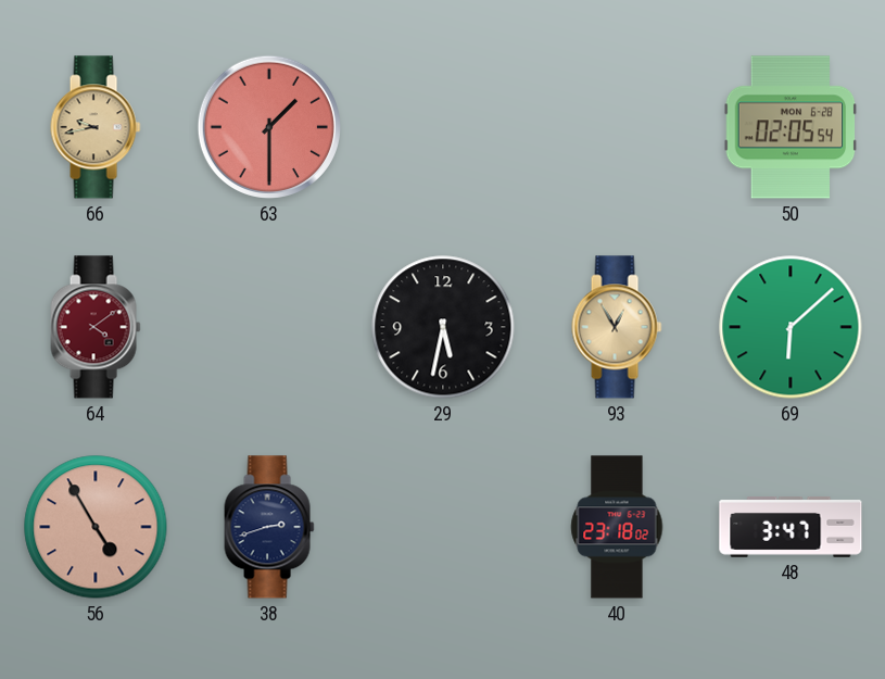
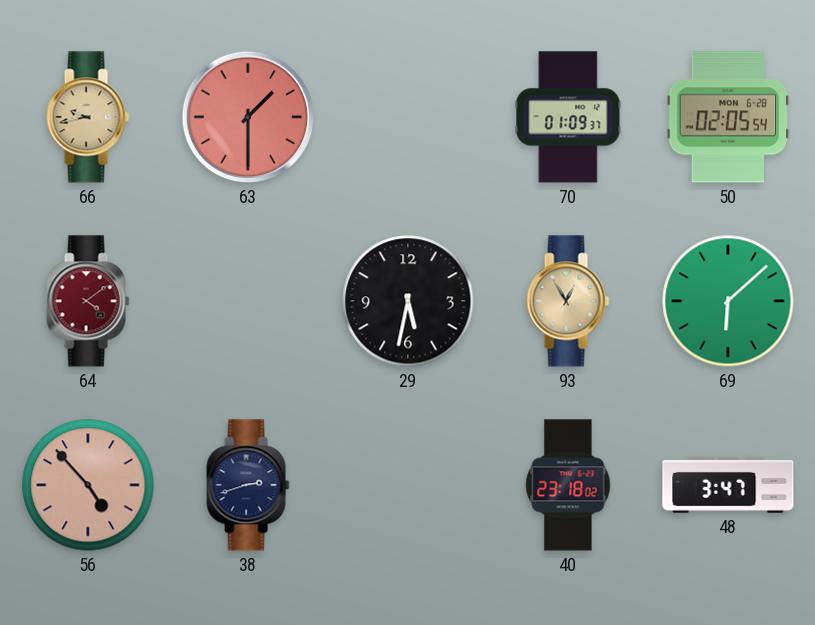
70: none -> 01:09 (568, 117)
56: 4:55 -> 4:53 (88, 485)
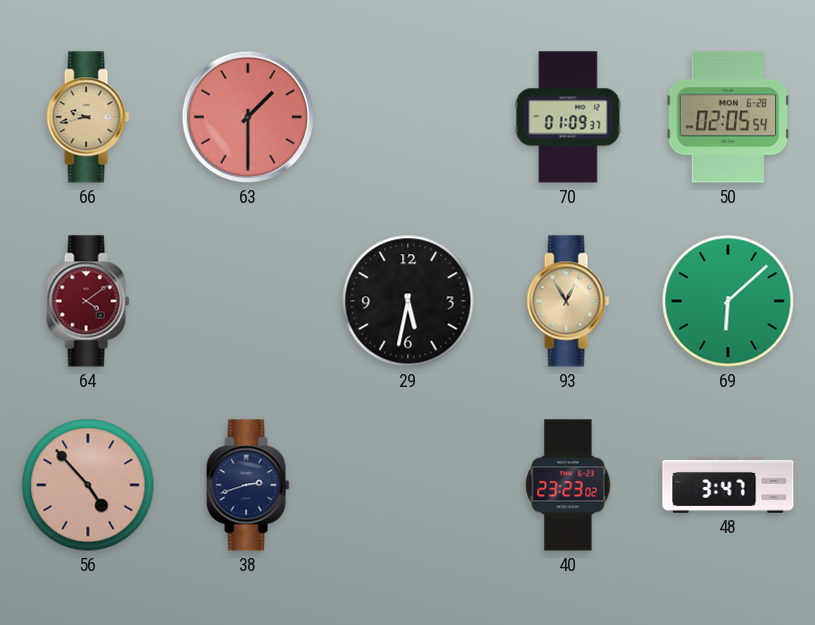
40: 23:18 -> 23:23 (568, 485)
